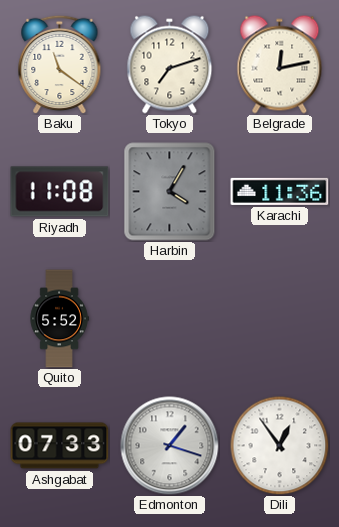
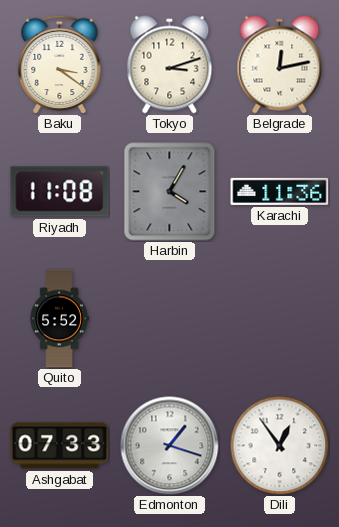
Baku: 11:21 -> 3:21 (60, 64)
Tokyo: 7:12 -> 3:12 (170, 65)
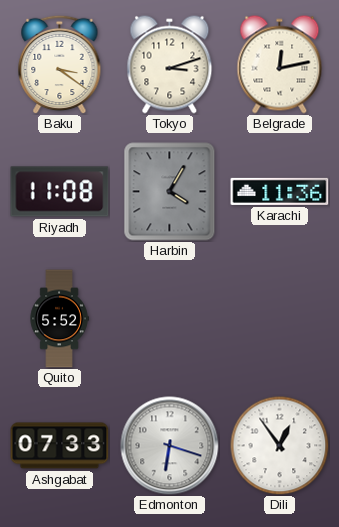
Edmonton: 1:18 -> 6:18 (170, 446)
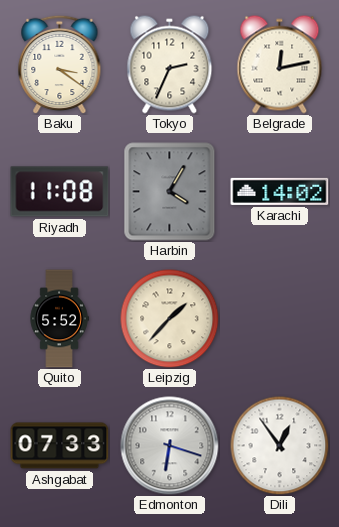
Tokyo: 3:12 -> 2:34 (170, 65)
Karachi: 11:36 -> 14:02 (280, 191)
Leipzig: none -> 1:37 (170, 319)
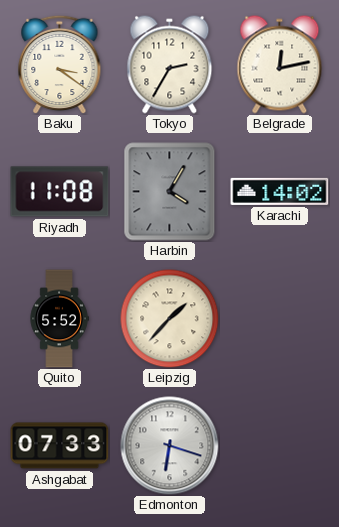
Tokyo: 2:34 -> 2:35 (170, 65)
Dili: 12:54 -> none (280, 446)
